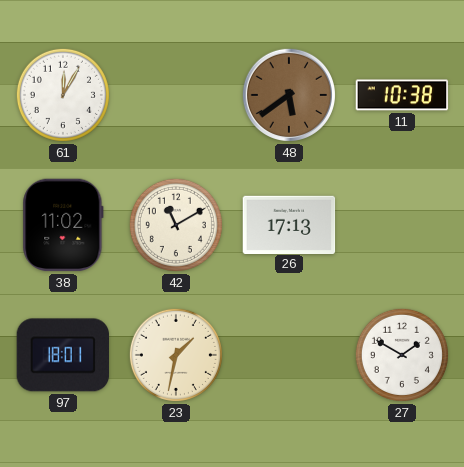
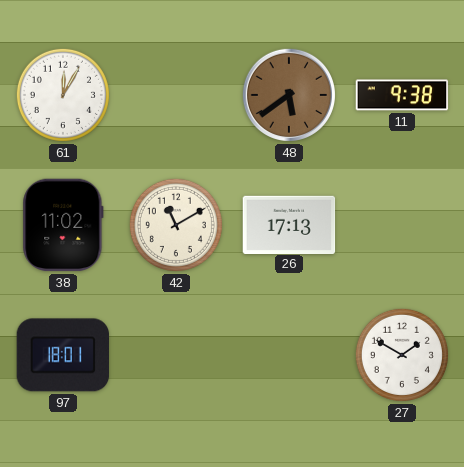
11: 10:38 -> 9:38 (402, 95)
23: 1:32 -> none (176, 355)
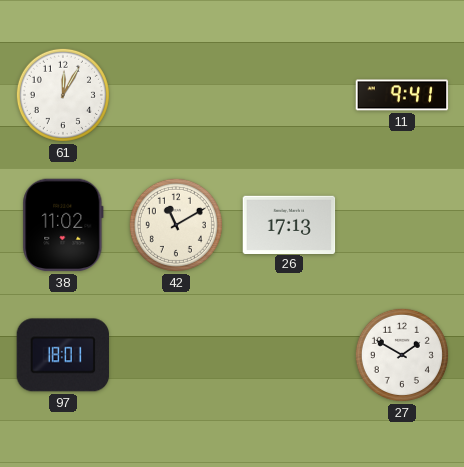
48: 5:39 -> none (289, 95)
11: 9:38 -> 9:41 (402, 95)
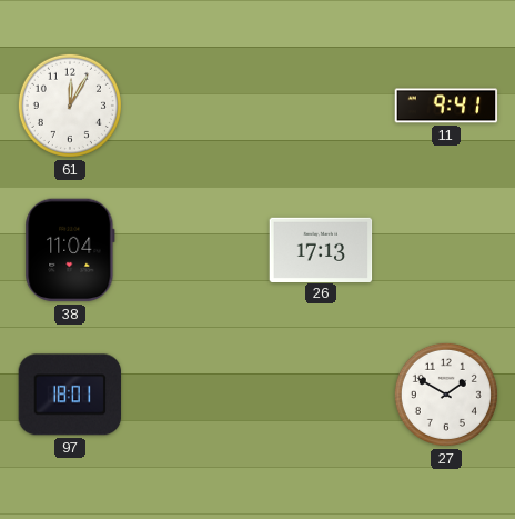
38: 11:02 -> 11:04 (70, 250)
42: 11:10 -> none (176, 225)
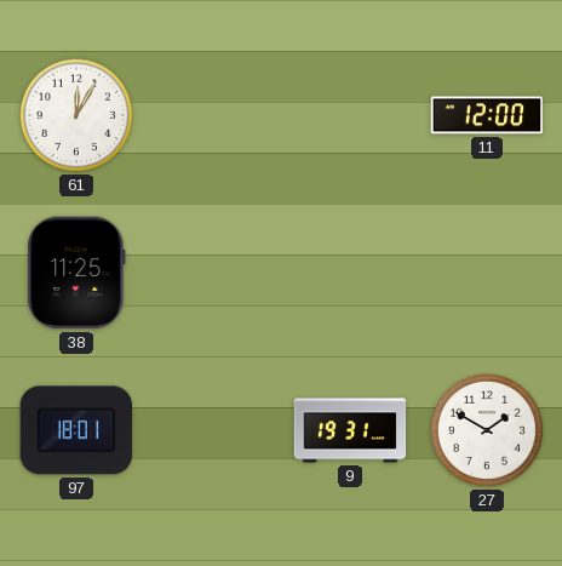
11: 9:41 -> 12:00 (487, 115)
38: 11:04 -> 11:25 (76, 273)
26: 17:13 -> none (321, 249)
9: none -> 19:31 (350, 430)
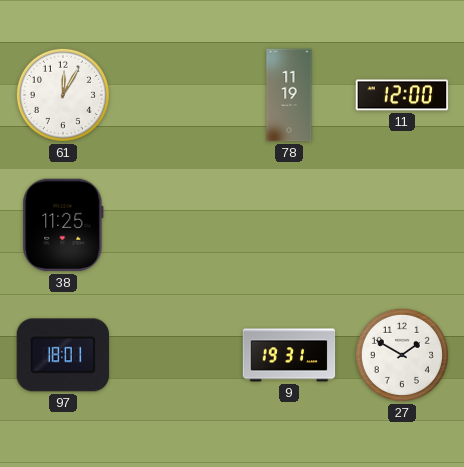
78: none -> 11:19 (289, 95)
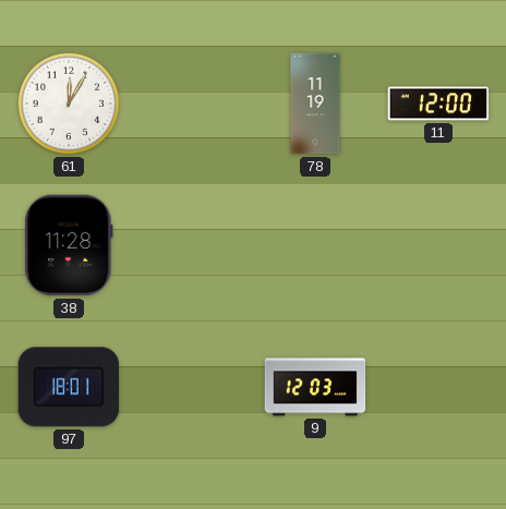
38: 11:25 -> 11:28 (69, 245)
9: 19:31 -> 12:03 (315, 387)
27: 1:50 -> none (402, 355)
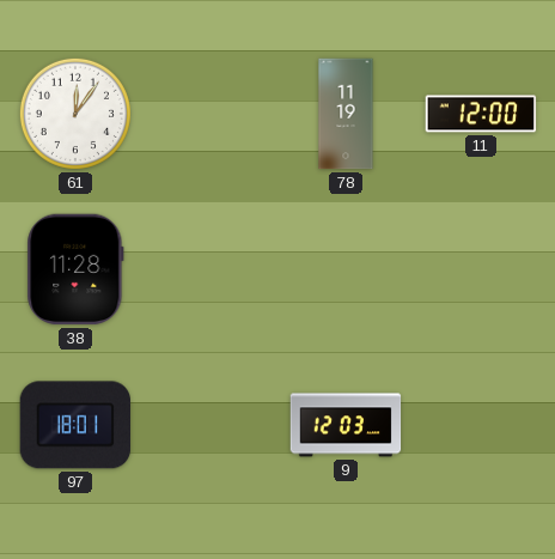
61: 12:05 -> 12:06 (75, 114)
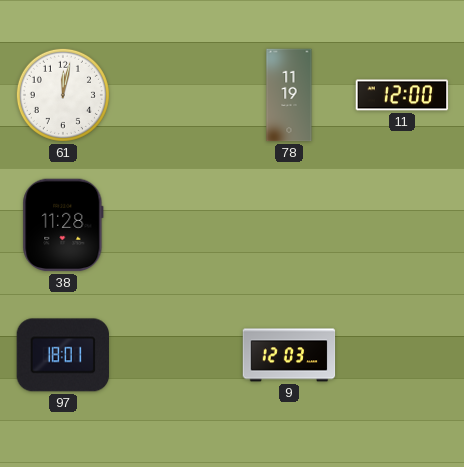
61: 12:06 -> 12:02 (63, 95)
